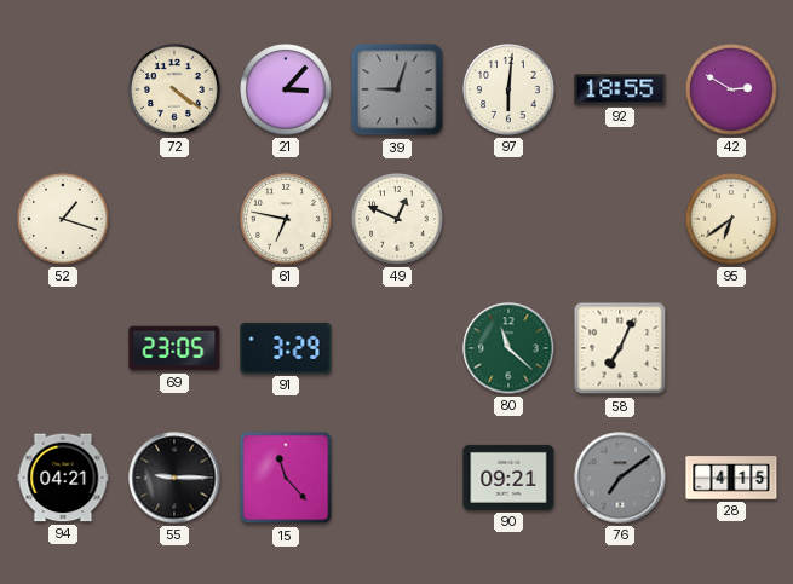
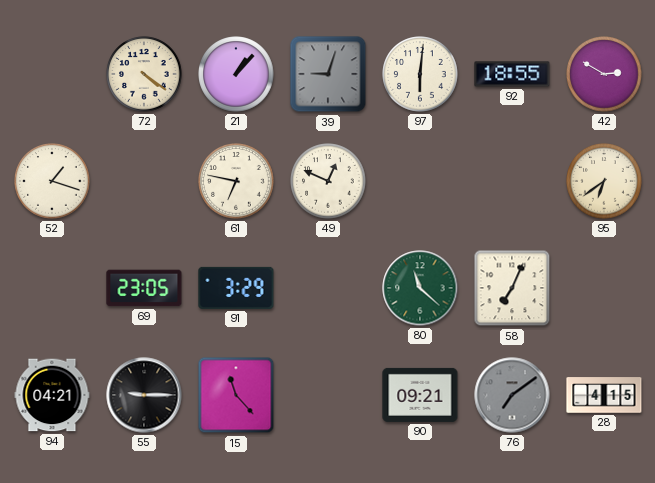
21: 3:07 -> 1:07 (236, 74)
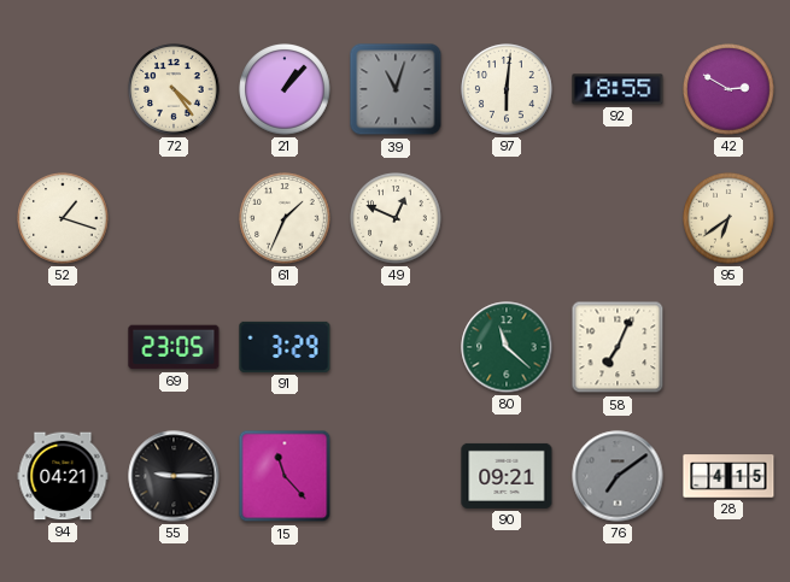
72: 4:21 -> 4:24 (174, 89)
39: 9:03 -> 11:03 (396, 89)
61: 6:47 -> 1:34 (285, 218)
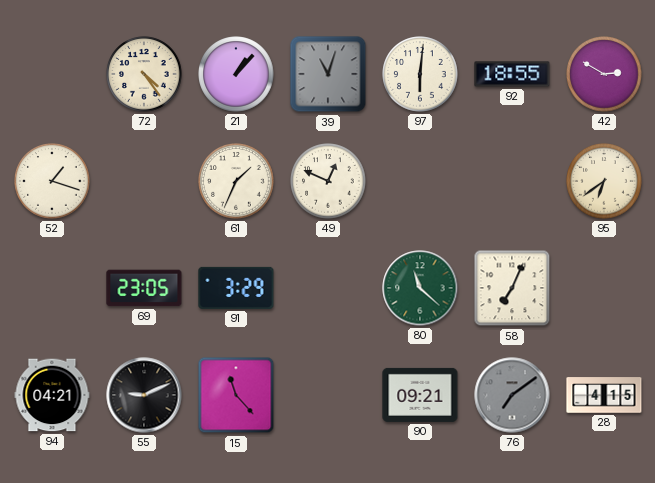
55: 9:15 -> 9:11 (144, 395)
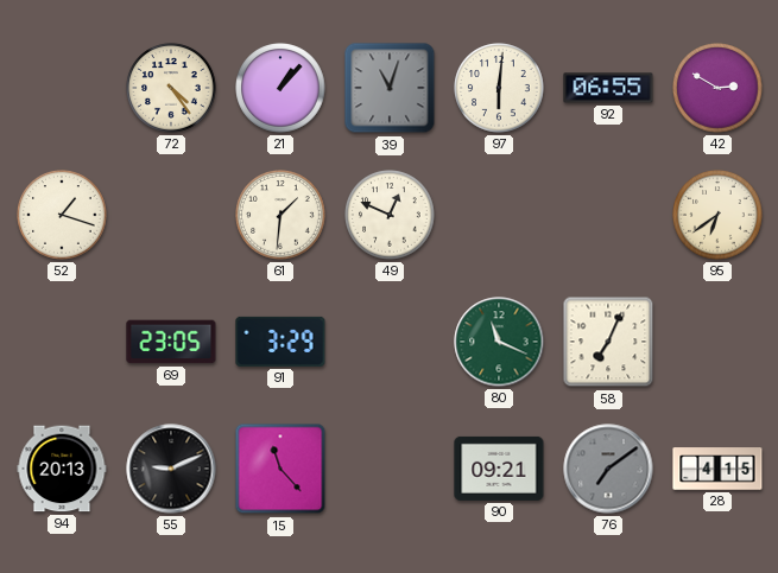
92: 18:55 -> 06:55 (608, 88)
61: 1:34 -> 1:31 (280, 215)
80: 11:22 -> 11:19 (499, 342)
94: 04:21 -> 20:13 (62, 469)
